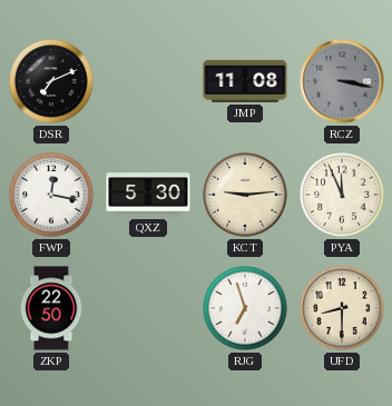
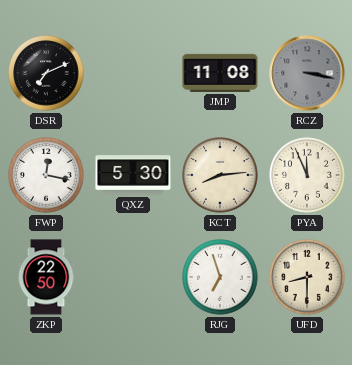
KCT: 9:14 -> 8:14 (220, 175)
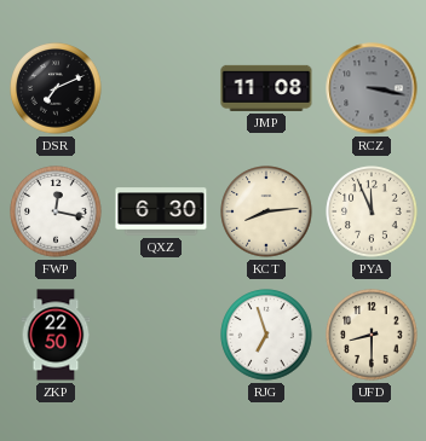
QXZ: 5:30 -> 6:30 (161, 211)
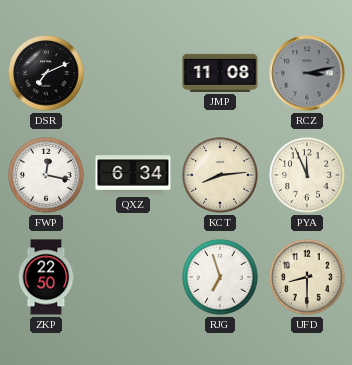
RCZ: 3:17 -> 3:13 (307, 73)
QXZ: 6:30 -> 6:34 (133, 175)
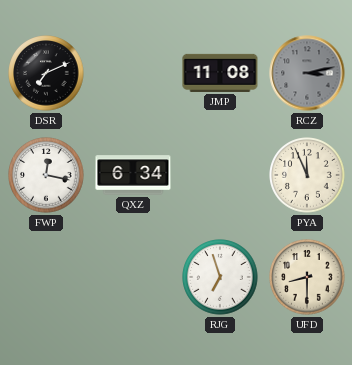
KCT: 8:14 -> none (220, 175)
ZKP: 22:50 -> none (46, 277)
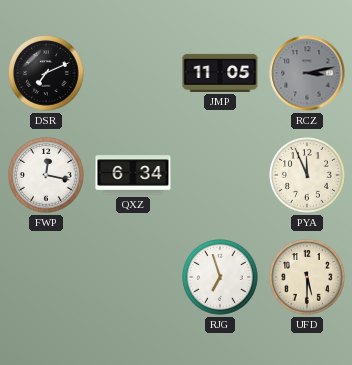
JMP: 11:08 -> 11:05 (220, 73)
UFD: 8:30 -> 5:30 (307, 277)
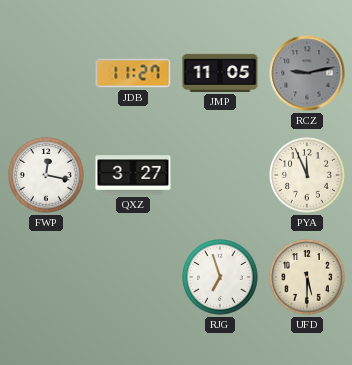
DSR: 7:11 -> none (46, 73)
JDB: none -> 11:27 (133, 73)
RCZ: 3:13 -> 9:13 (307, 73)
QXZ: 6:34 -> 3:27 (133, 175)
